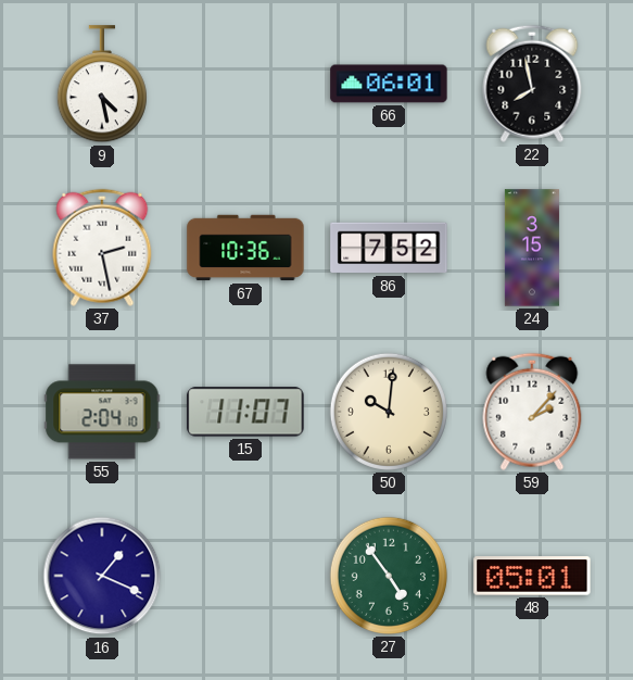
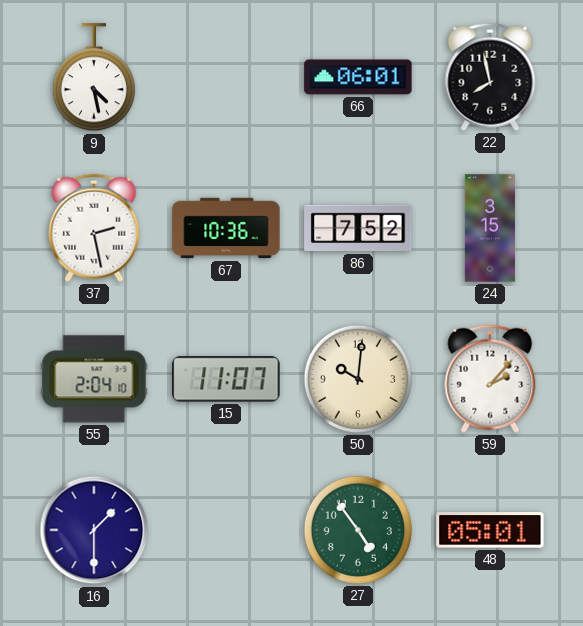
16: 1:19 -> 1:30 (94, 530)
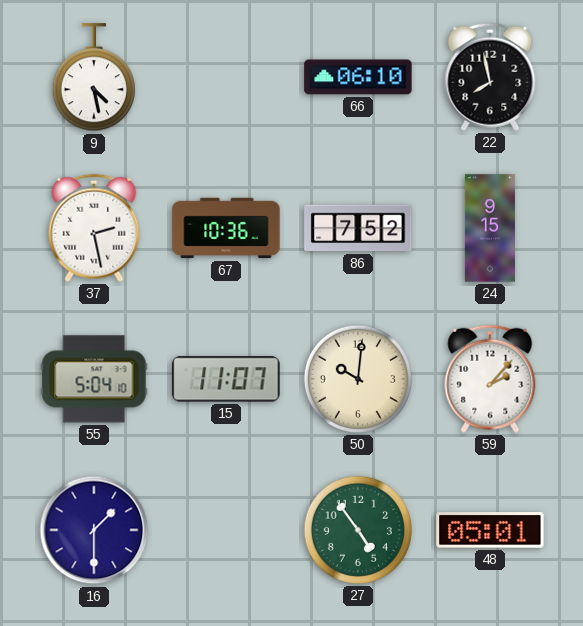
66: 06:01 -> 06:10 (358, 77)
24: 3:15 -> 9:15 (490, 228)
55: 2:04 -> 5:04 (94, 379)
